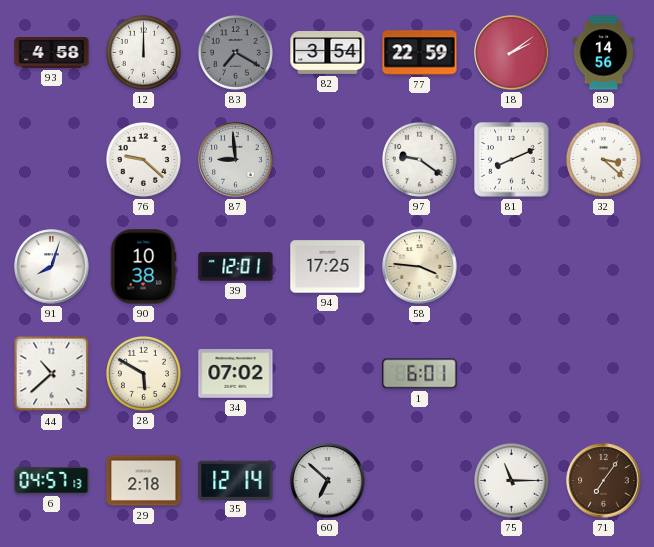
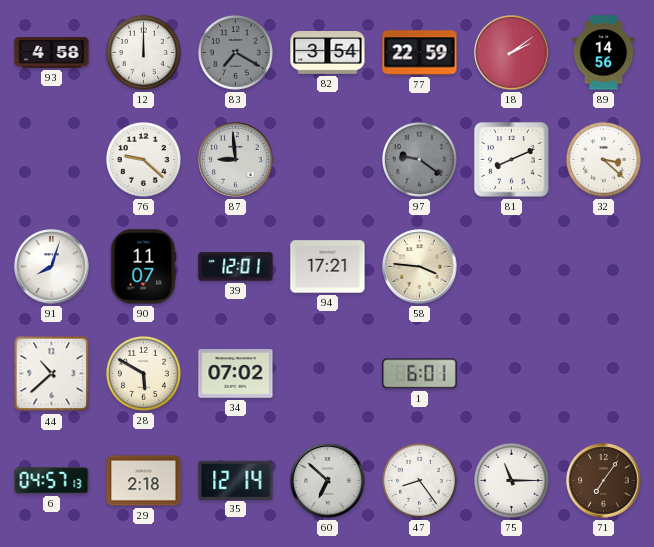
97 dial: white -> grey (419, 159)
90: 10:38 -> 11:07 (143, 267)
94: 17:25 -> 17:21 (328, 267)
47: none -> 8:24 (419, 480)
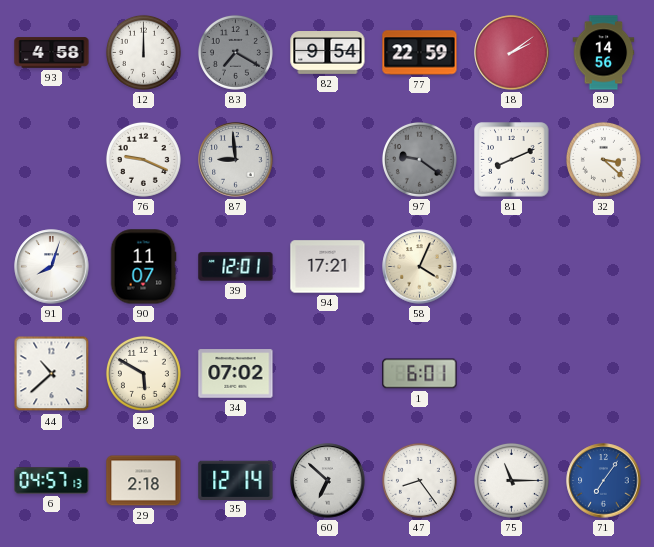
82: 3:54 -> 9:54 (328, 53)
76: 9:22 -> 9:19 (143, 159)
58: 3:46 -> 4:04 (420, 267)
71 dial: brown -> blue (604, 481)
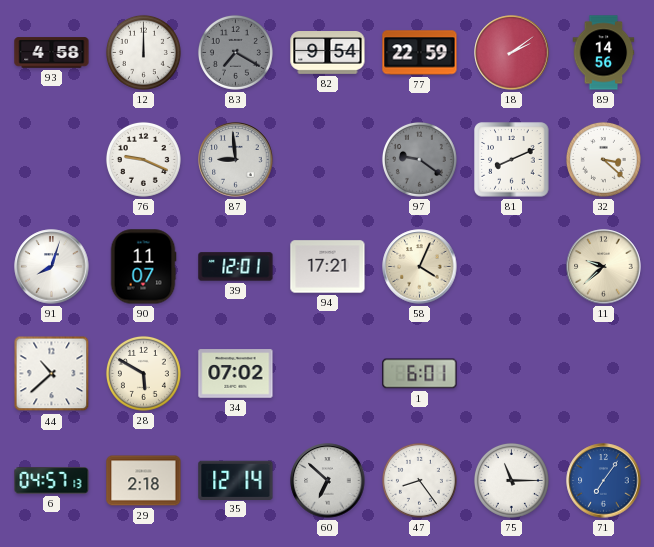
11: none -> 9:38 (604, 267)
